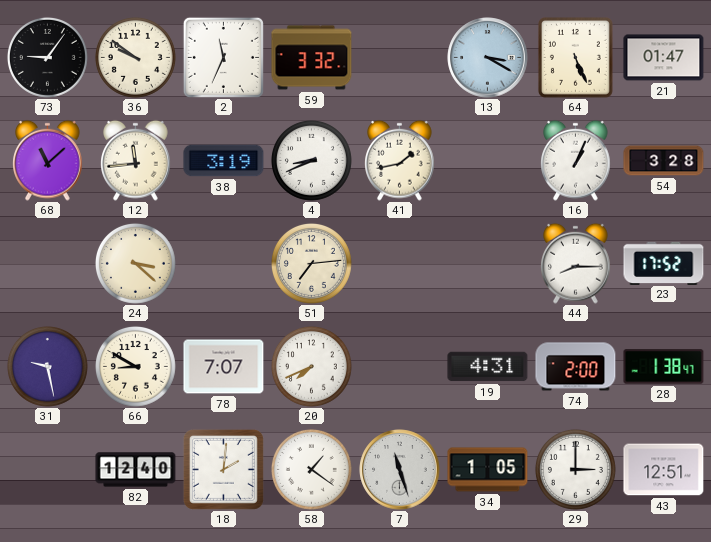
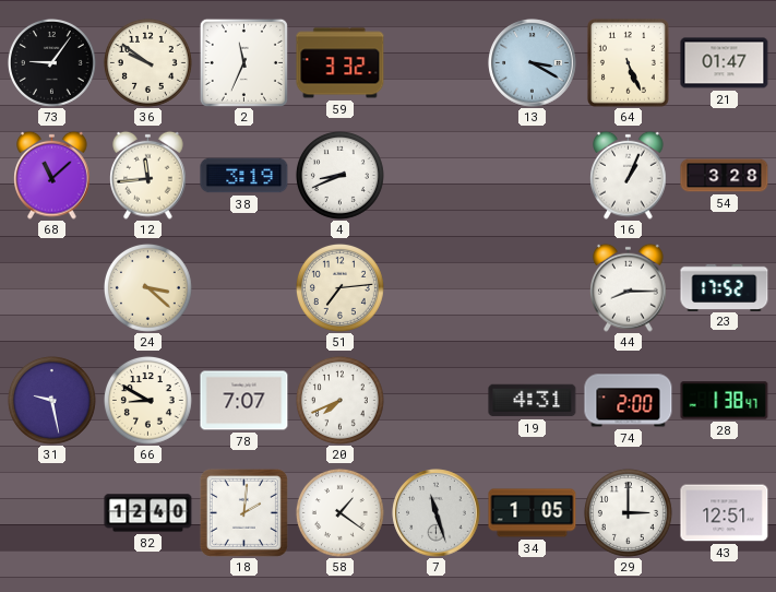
41: 1:43 -> none (400, 160)
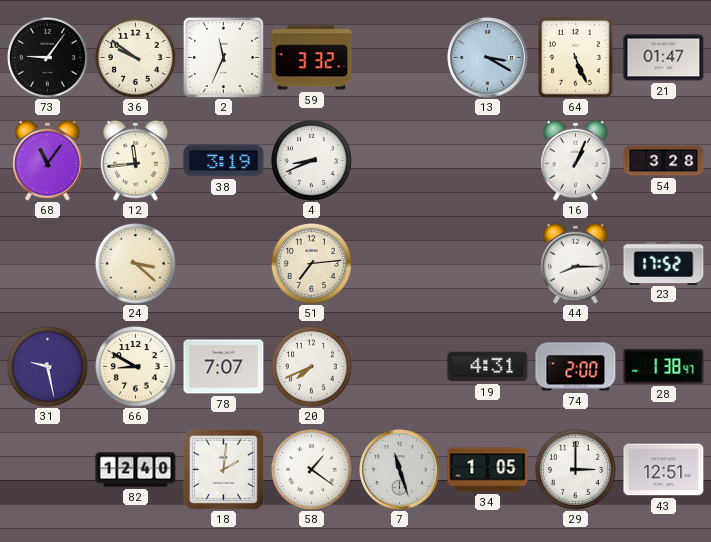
68: 11:08 -> 11:06 (48, 160)
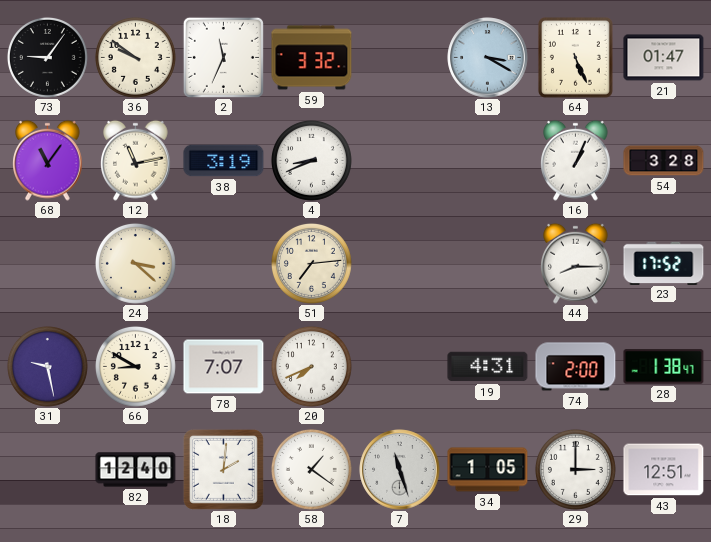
12: 11:44 -> 11:13 (136, 160)
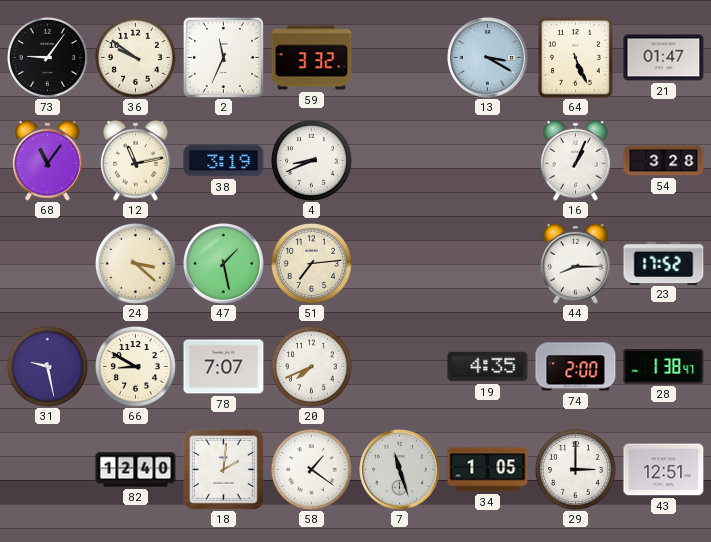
47: none -> 1:28 (224, 264)
19: 4:31 -> 4:35 (488, 367)
